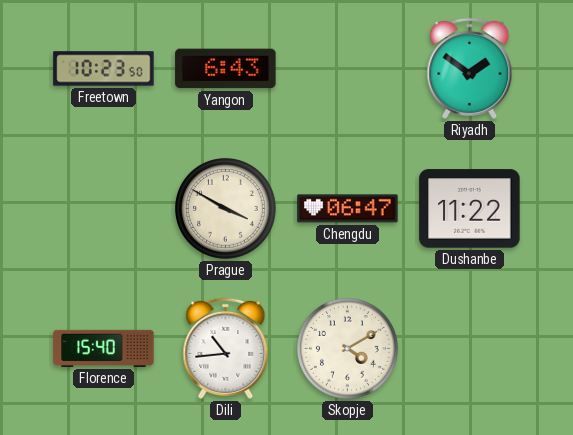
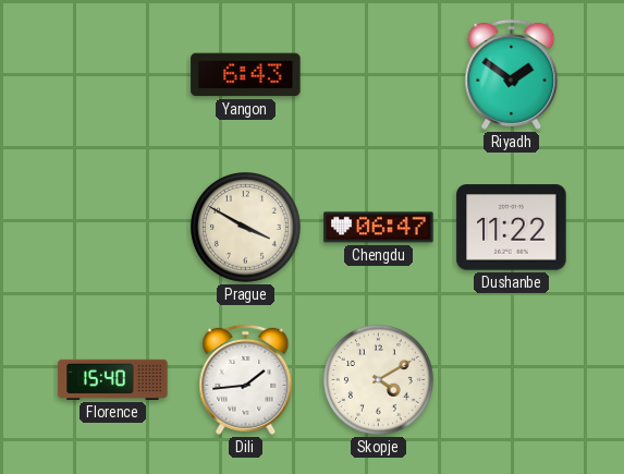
Freetown: 10:23 -> none (104, 69)
Dili: 10:44 -> 1:44 (246, 379)
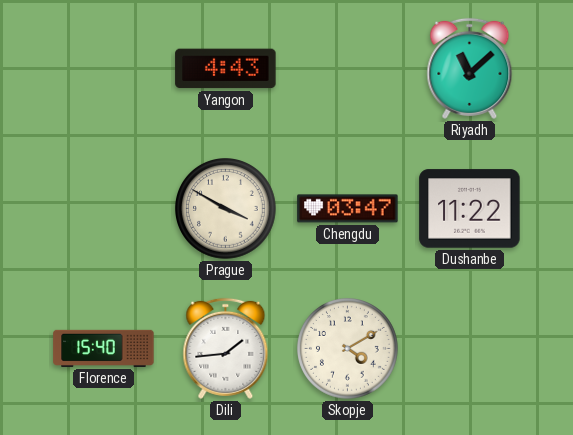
Yangon: 6:43 -> 4:43 (226, 69)
Riyadh: 1:51 -> 11:08 (470, 68)
Chengdu: 06:47 -> 03:47 (348, 209)
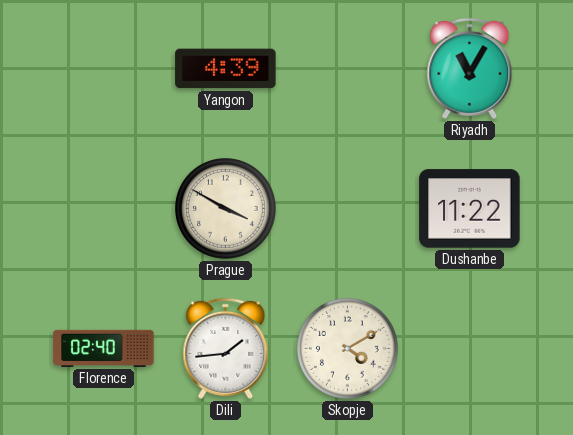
Yangon: 4:43 -> 4:39 (226, 69)
Riyadh: 11:08 -> 11:05 (470, 68)
Chengdu: 03:47 -> none (348, 209)
Florence: 15:40 -> 02:40 (104, 348)
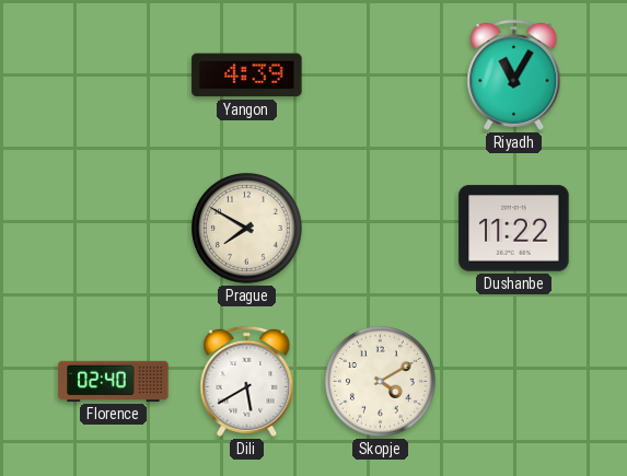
Prague: 3:50 -> 7:50 (247, 229)
Dili: 1:44 -> 5:40 (247, 381)
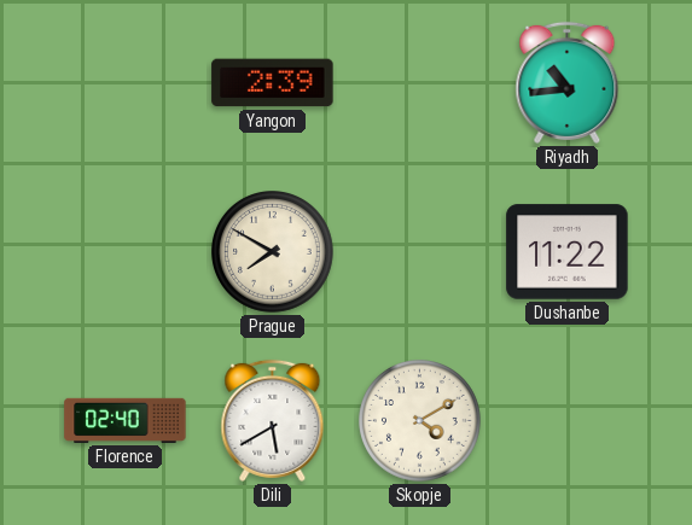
Yangon: 4:39 -> 2:39 (273, 83)
Riyadh: 11:05 -> 10:44 (568, 82)
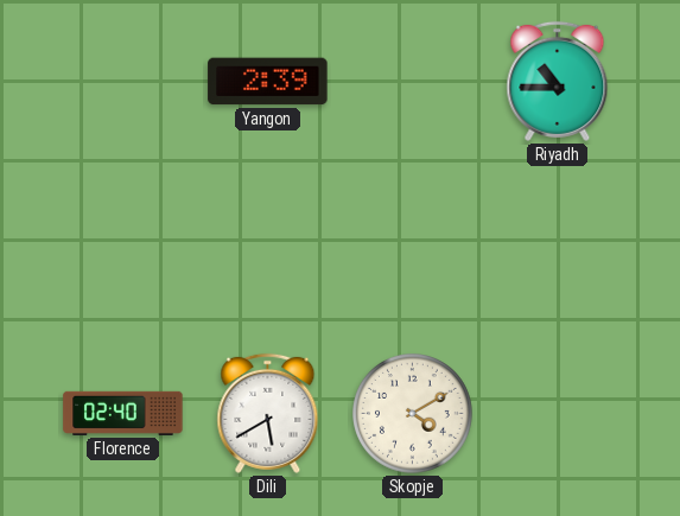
Riyadh: 10:44 -> 10:45 (558, 81)
Prague: 7:50 -> none (273, 252)
Dushanbe: 11:22 -> none (568, 252)
